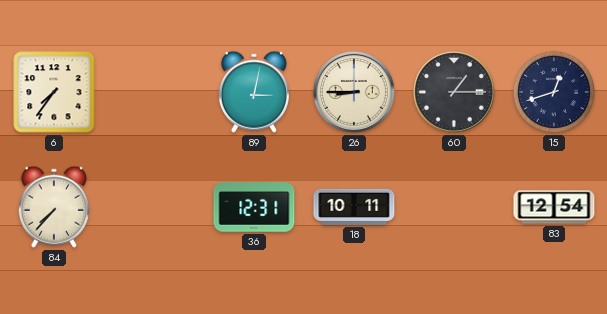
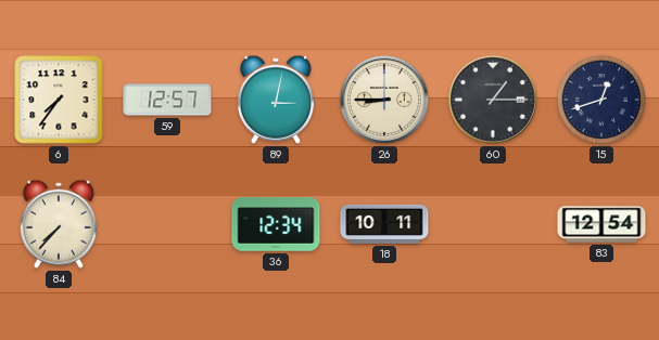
59: none -> 12:57 (167, 100)
36: 12:31 -> 12:34 (276, 224)
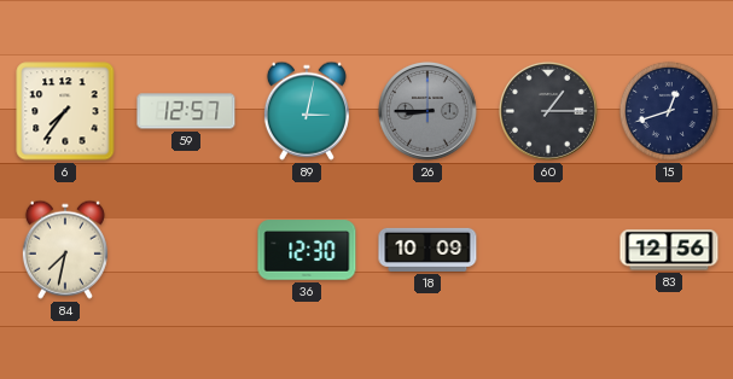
26 dial: cream -> grey (427, 111)
84: 7:37 -> 7:32 (65, 250)
36: 12:34 -> 12:30 (307, 250)
18: 10:11 -> 10:09 (427, 250)
83: 12:54 -> 12:56 (669, 250)
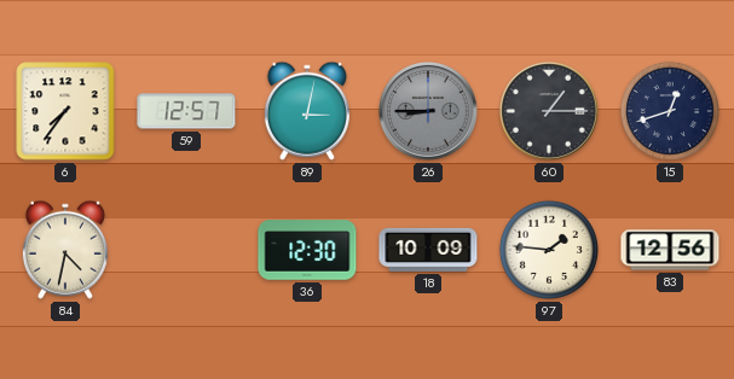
84: 7:32 -> 4:32 (65, 250)
97: none -> 1:46 (549, 250)
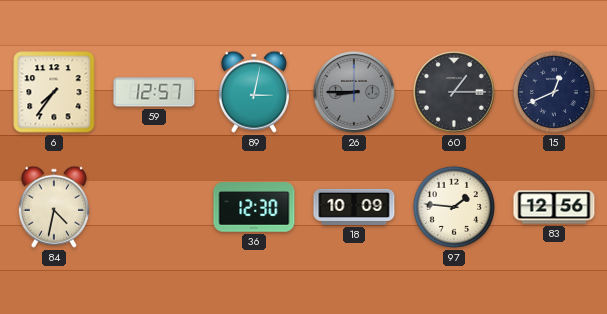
15: 12:42 -> 12:41 (554, 92)
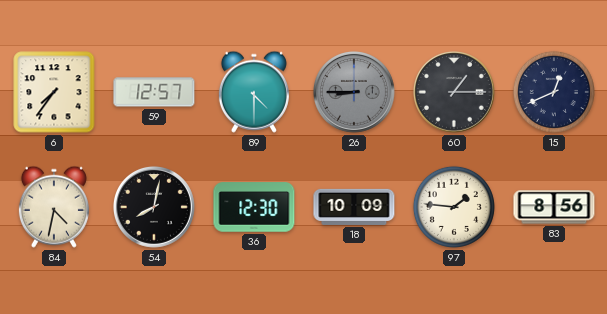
89: 3:02 -> 4:30 (254, 92)
54: none -> 8:02 (154, 207)
83: 12:56 -> 8:56 (554, 207)
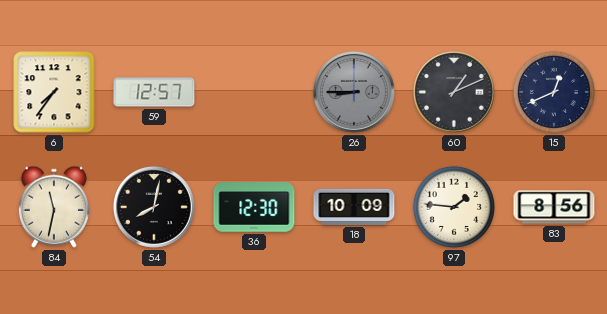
89: 4:30 -> none (254, 92)
60: 1:15 -> 1:11 (454, 92)
84: 4:32 -> 11:32 (54, 207)
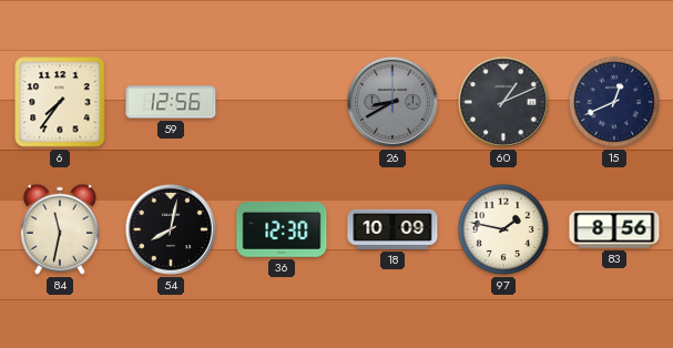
59: 12:57 -> 12:56 (171, 102)
26: 8:45 -> 8:40 (392, 102)
97: 1:46 -> 1:47 (503, 229)
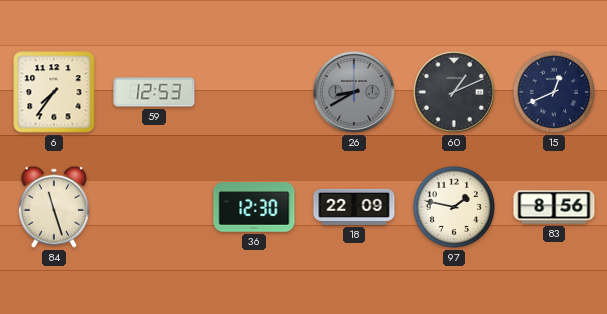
59: 12:56 -> 12:53 (154, 92)
84: 11:32 -> 11:27 (54, 207)
54: 8:02 -> none (171, 229)
18: 10:09 -> 22:09 (354, 207)
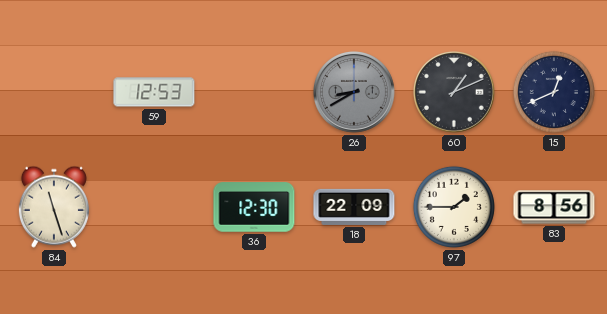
6: 7:36 -> none (54, 92)
97: 1:47 -> 1:45 (454, 207)
